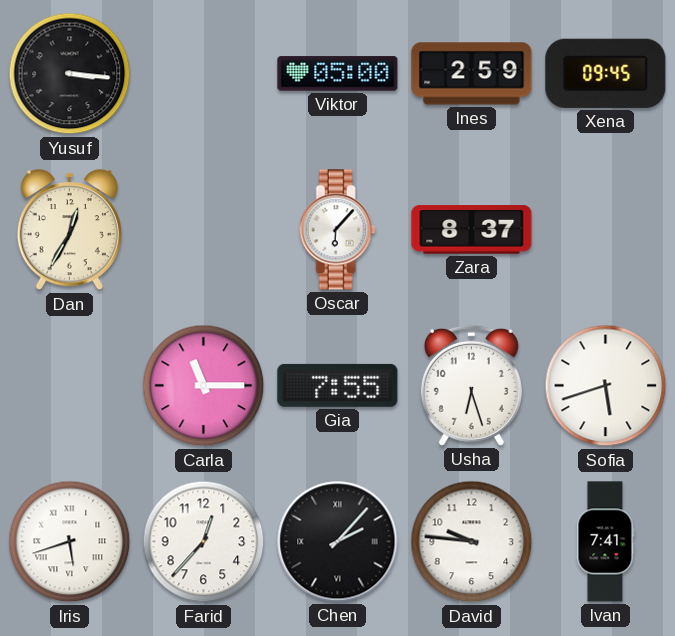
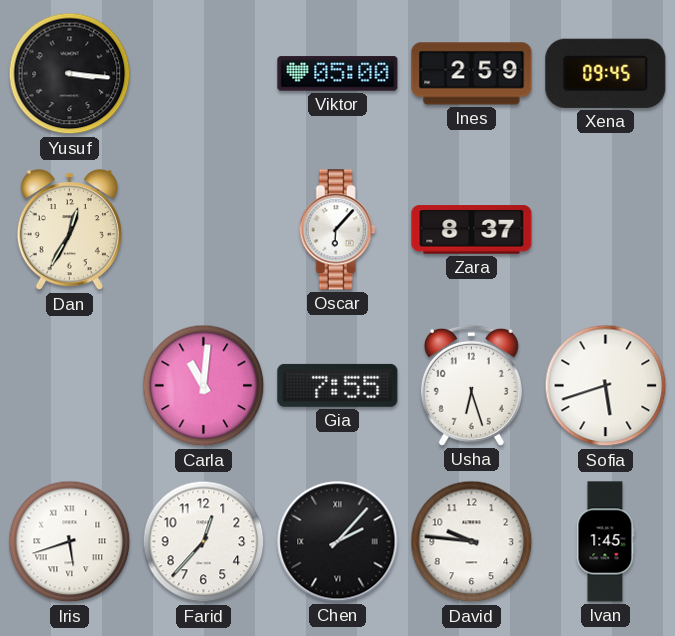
Carla: 11:15 -> 11:01 (204, 386)
Ivan: 7:41 -> 1:45 (606, 542)
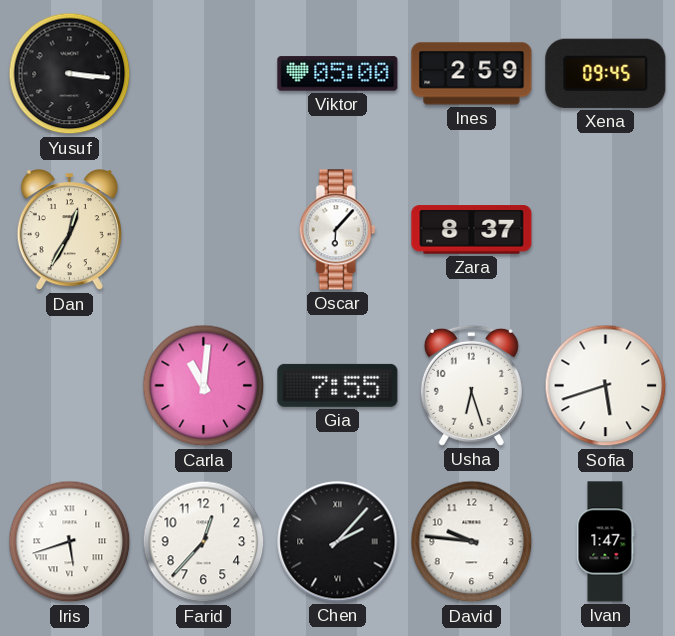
Ivan: 1:45 -> 1:47 (606, 542)
